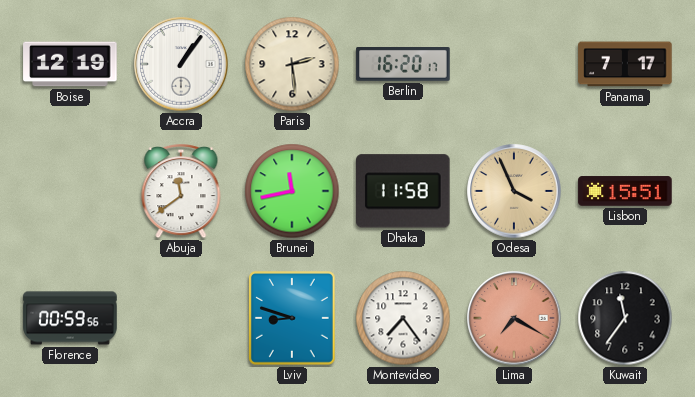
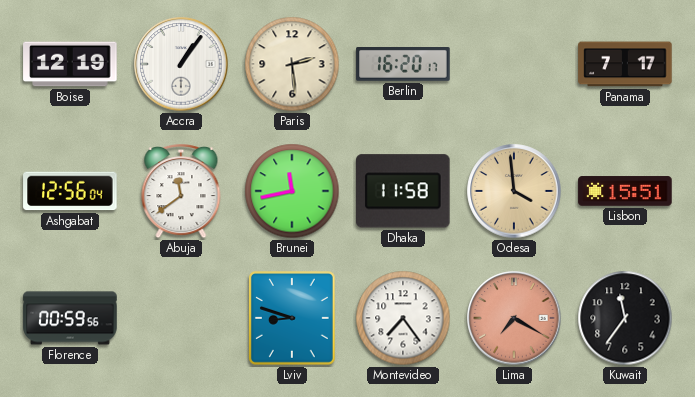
Ashgabat: none -> 12:56 (70, 191)
Odesa: 3:56 -> 3:59 (514, 191)
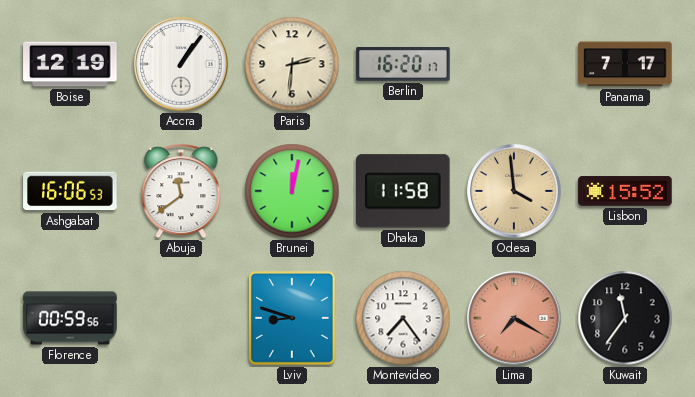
Paris: 2:29 -> 2:31 (292, 64)
Ashgabat: 12:56 -> 16:06 (70, 191)
Brunei: 11:43 -> 12:02 (292, 191)
Lisbon: 15:51 -> 15:52 (625, 191)
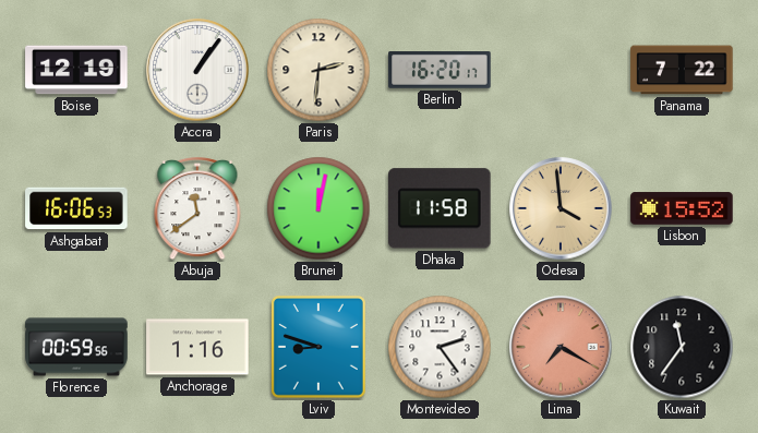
Panama: 7:17 -> 7:22 (682, 70)
Anchorage: none -> 1:16 (197, 347)
Montevideo: 7:24 -> 2:24 (440, 347)
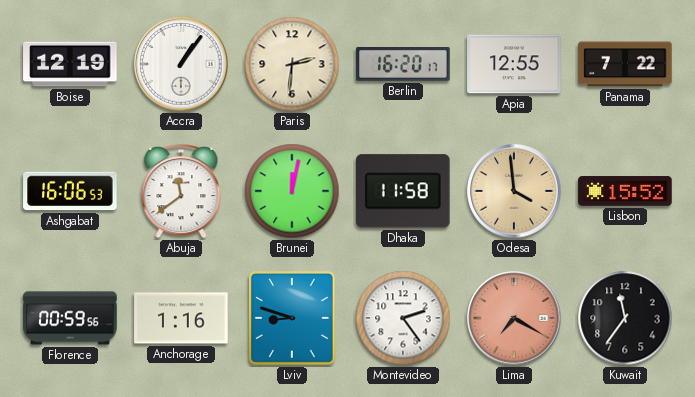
Apia: none -> 12:55 (514, 64)
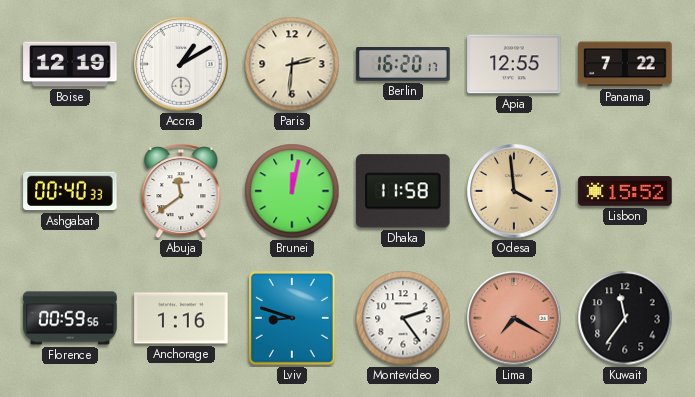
Accra: 1:06 -> 1:10 (181, 64)
Ashgabat: 16:06 -> 00:40 (70, 191)
